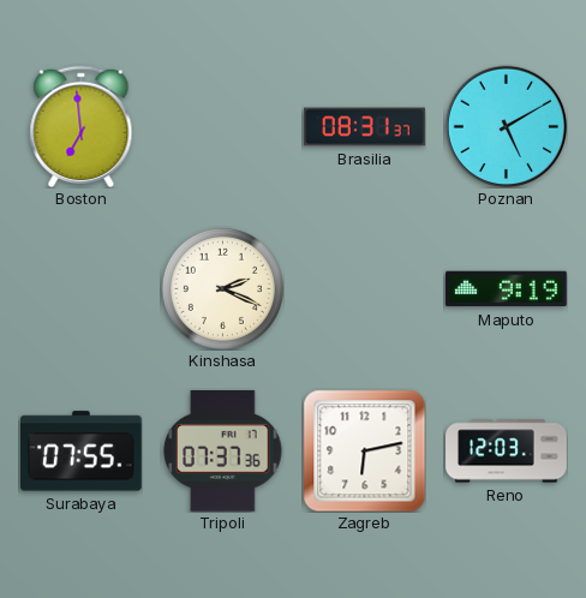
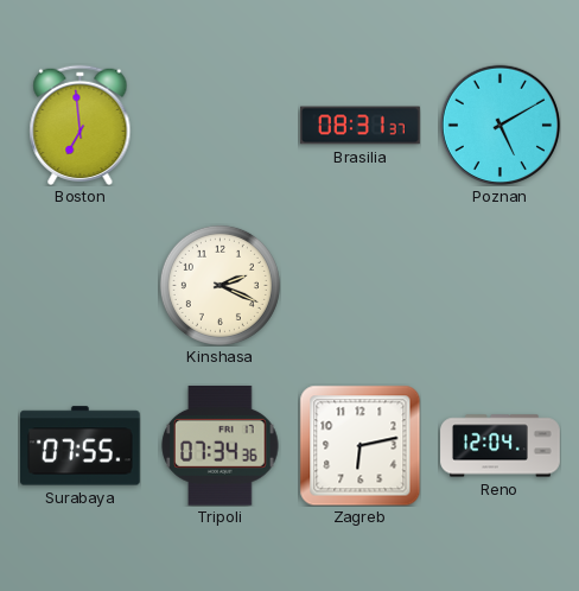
Maputo: 9:19 -> none (507, 289)
Tripoli: 07:37 -> 07:34 (221, 445)
Reno: 12:03 -> 12:04 (501, 446)
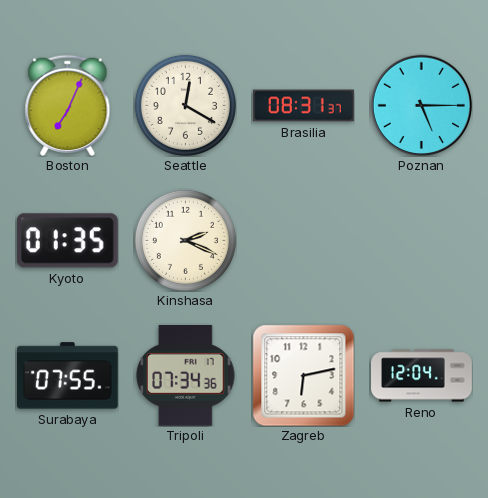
Boston: 6:59 -> 7:04 (68, 105)
Seattle: none -> 12:20 (185, 105)
Poznan: 5:10 -> 5:15 (421, 105)
Kyoto: none -> 01:35 (67, 241)
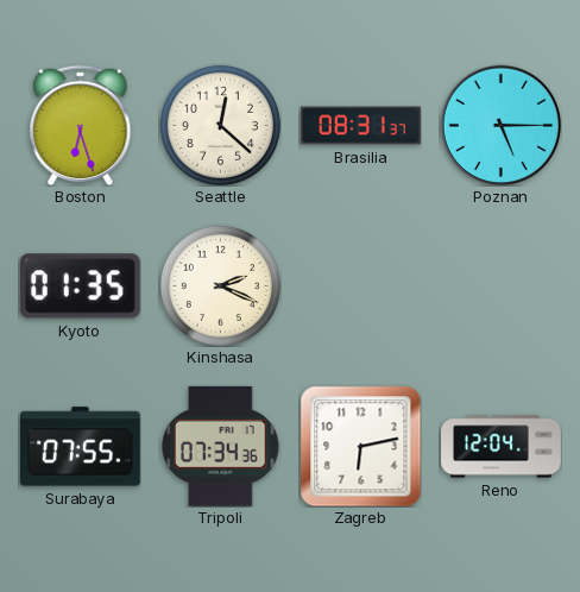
Boston: 7:04 -> 6:27 (81, 125)
Seattle: 12:20 -> 12:22 (220, 125)
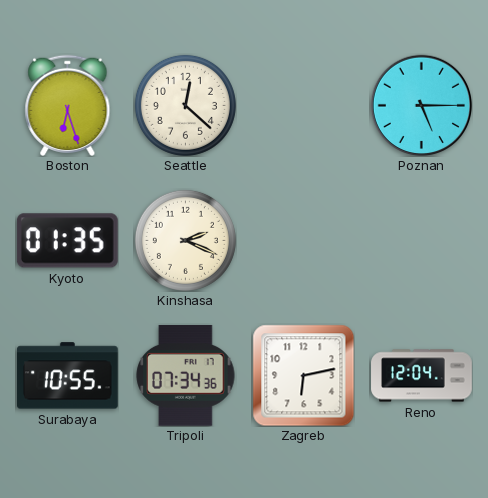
Brasilia: 08:31 -> none (361, 126)
Surabaya: 07:55 -> 10:55 (68, 376)
